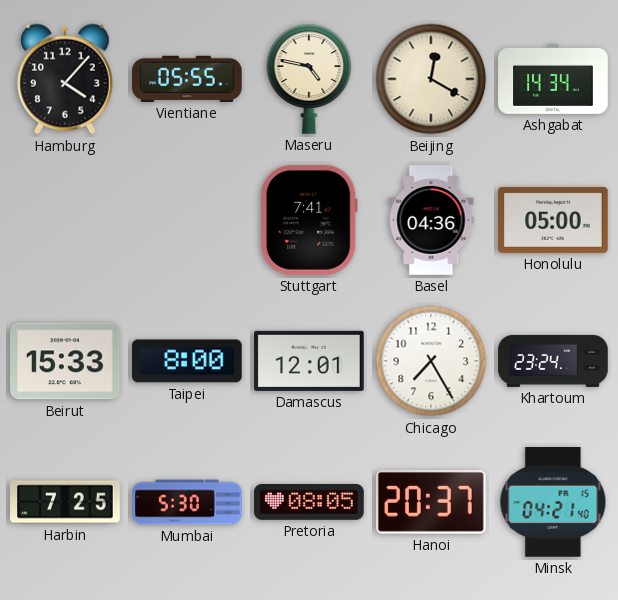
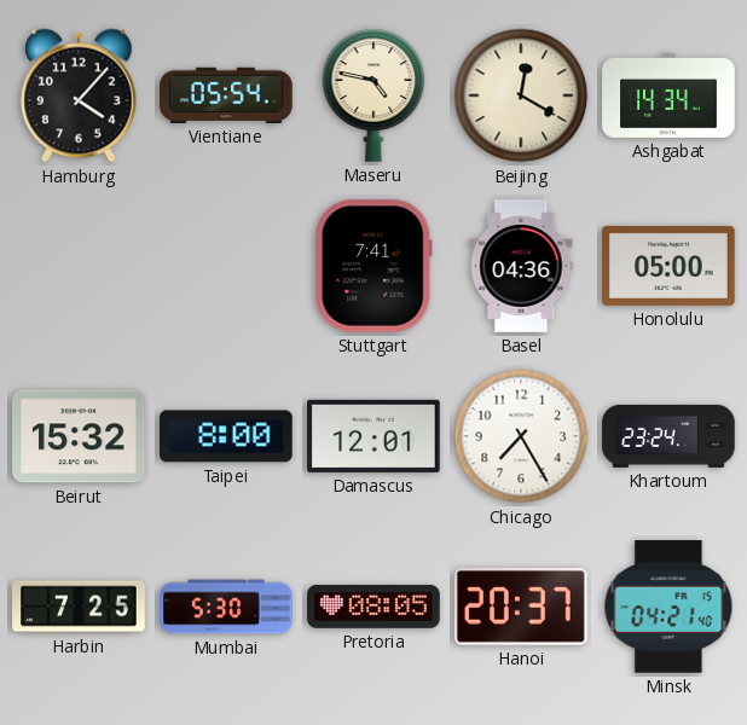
Vientiane: 05:55 -> 05:54 (226, 95)
Beirut: 15:33 -> 15:32 (79, 436)
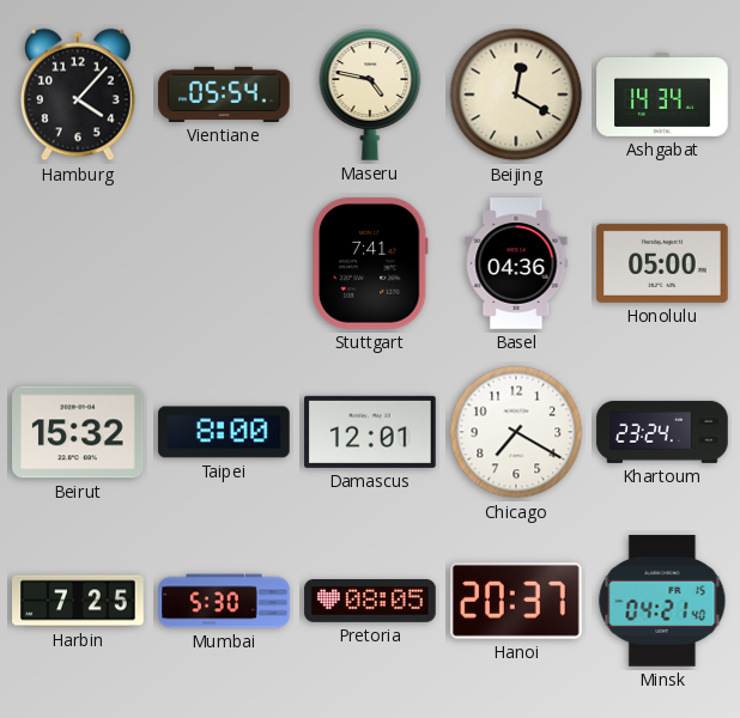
Chicago: 7:25 -> 7:20 (516, 432)
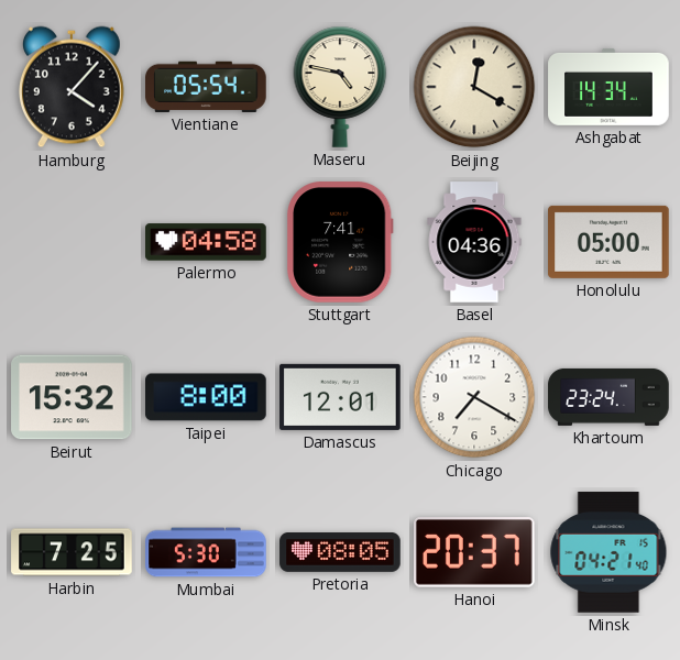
Palermo: none -> 04:58 (206, 242)
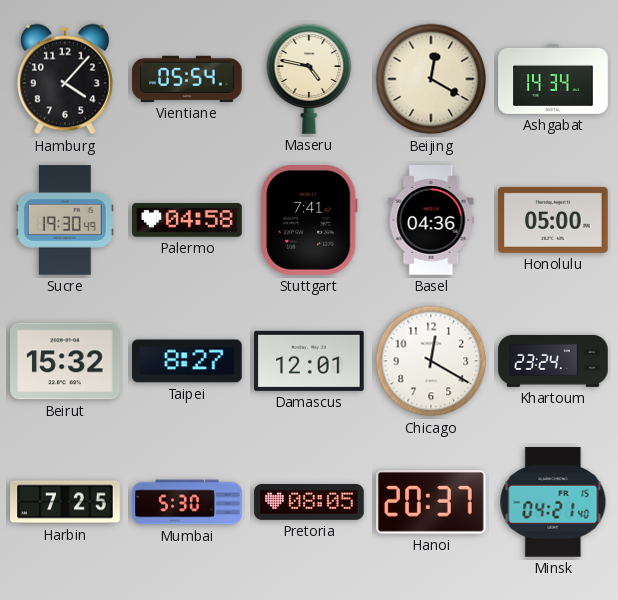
Sucre: none -> 19:30 (65, 220)
Taipei: 8:00 -> 8:27 (187, 361)
Chicago: 7:20 -> 12:20 (431, 361)
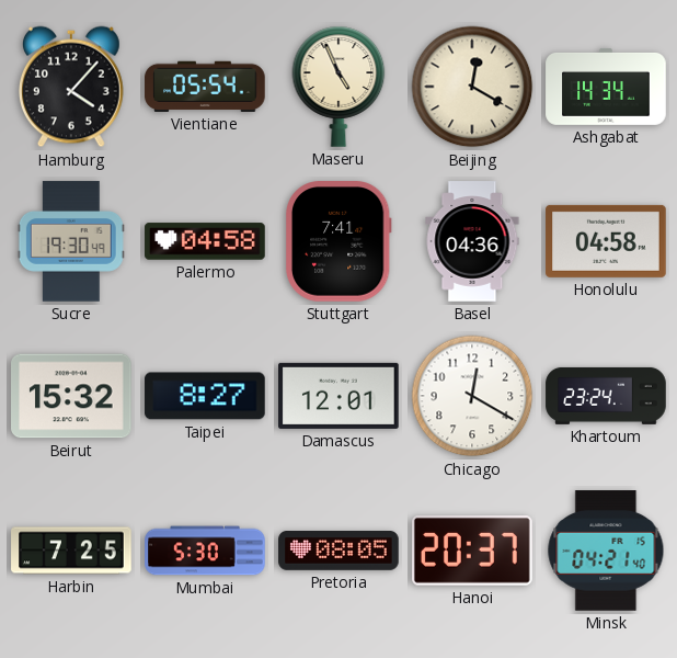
Maseru: 4:47 -> 4:56 (338, 87)
Honolulu: 05:00 -> 04:58 (606, 241)
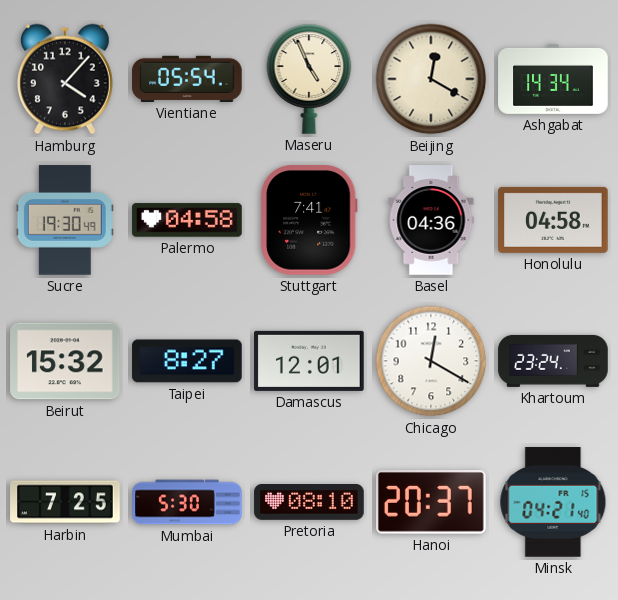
Pretoria: 08:05 -> 08:10 (309, 503)
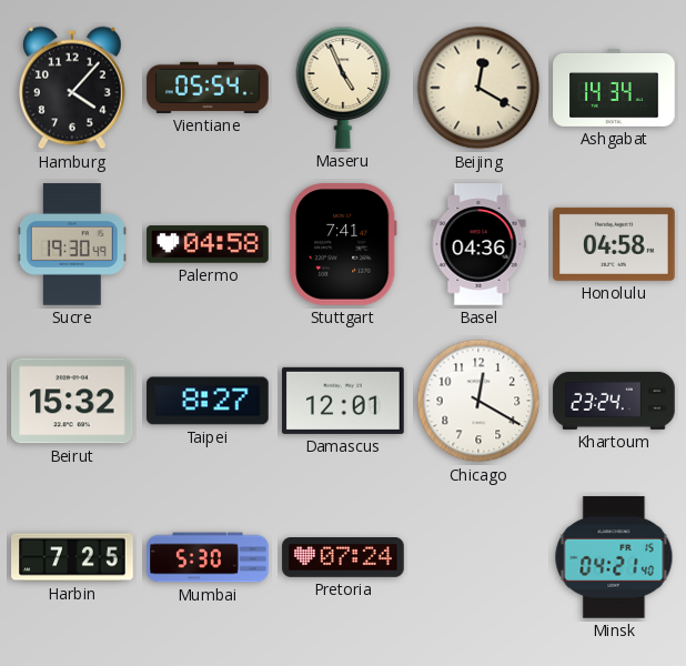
Pretoria: 08:10 -> 07:24 (343, 558)
Hanoi: 20:37 -> none (432, 503)
